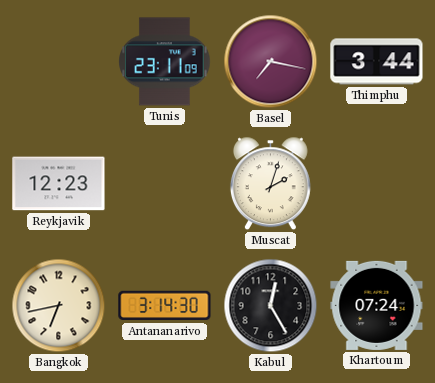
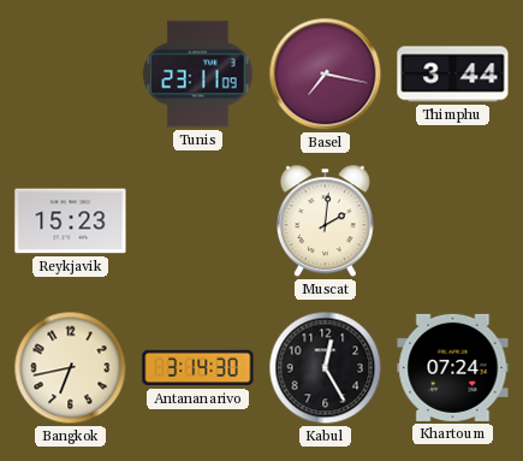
Reykjavik: 12:23 -> 15:23 (71, 221)
Muscat: 2:03 -> 2:01 (325, 221)
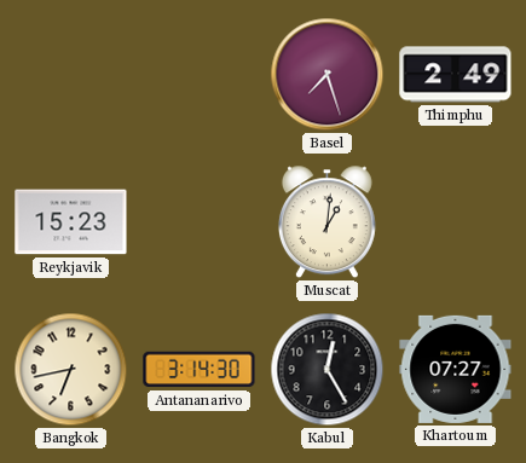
Tunis: 23:11 -> none (198, 75)
Basel: 7:17 -> 7:27 (328, 75)
Thimphu: 3:44 -> 2:49 (456, 75)
Muscat: 2:01 -> 1:01 (326, 222)
Khartoum: 07:24 -> 07:27 (456, 369)
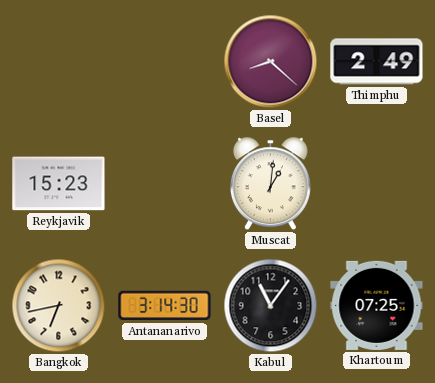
Basel: 7:27 -> 8:22 (271, 62)
Kabul: 12:25 -> 11:06 (271, 306)
Khartoum: 07:27 -> 07:25 (377, 305)
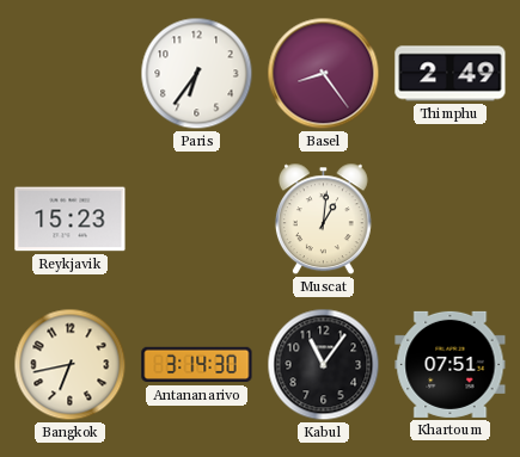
Paris: none -> 6:36 (197, 74)
Basel: 8:22 -> 8:24 (324, 74)
Khartoum: 07:25 -> 07:51 (451, 364)
